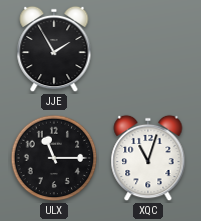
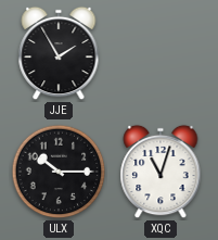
ULX: 11:15 -> 10:15 (59, 172)
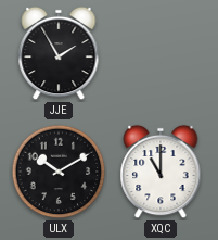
ULX: 10:15 -> 10:10 (59, 172)
XQC: 11:03 -> 11:00 (161, 172)
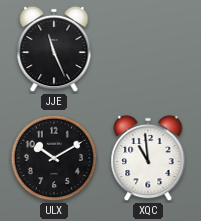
JJE: 1:55 -> 11:26 (54, 49)
XQC: 11:00 -> 10:59 (148, 158)
